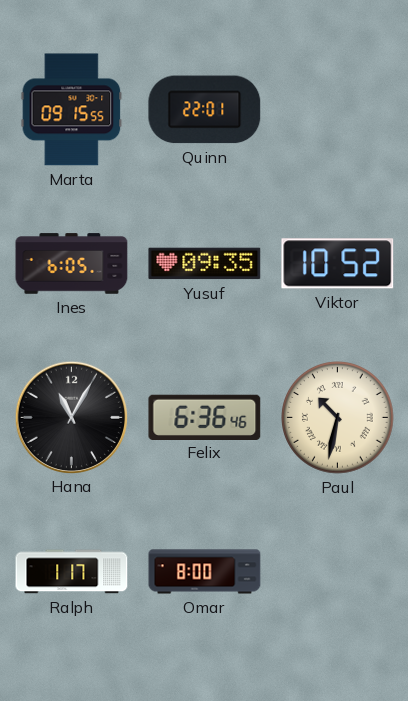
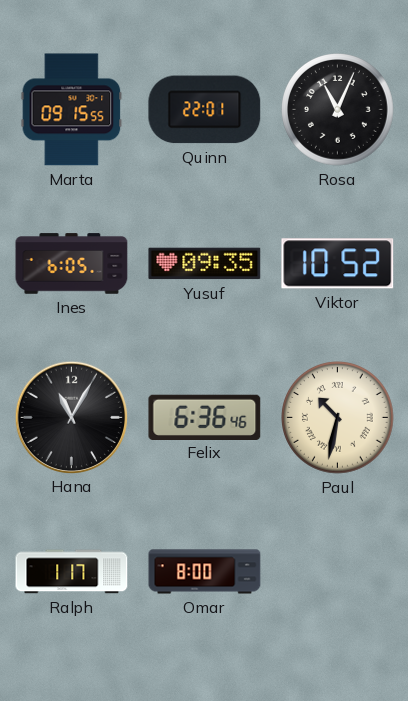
Rosa: none -> 11:04 (338, 110)
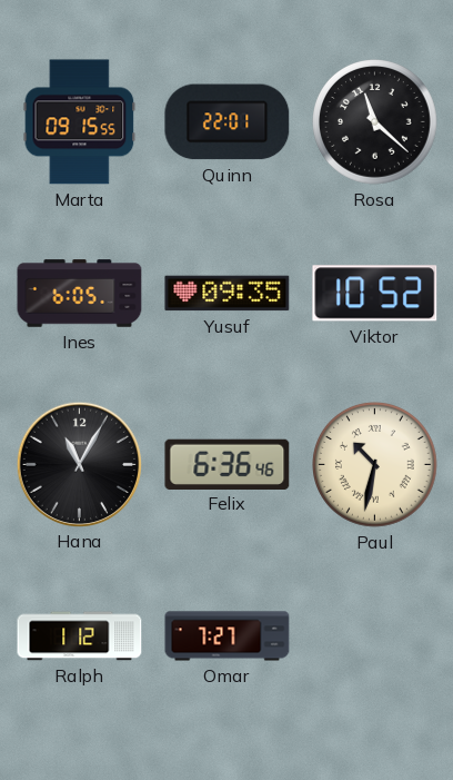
Rosa: 11:04 -> 11:22 (375, 122)
Ralph: 1:17 -> 1:12 (80, 636)
Omar: 8:00 -> 7:27 (228, 636)
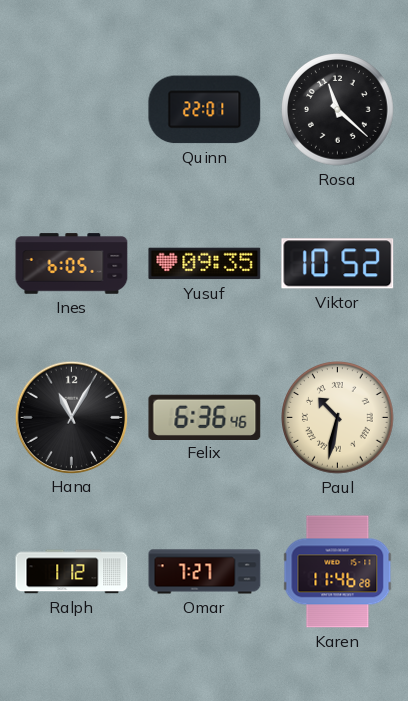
Marta: 09:15 -> none (80, 122)
Karen: none -> 11:46 (338, 572)
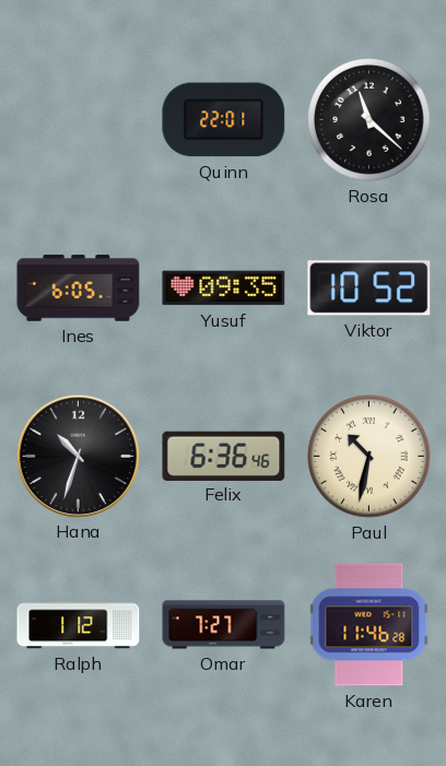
Hana: 11:05 -> 10:33 (78, 456)
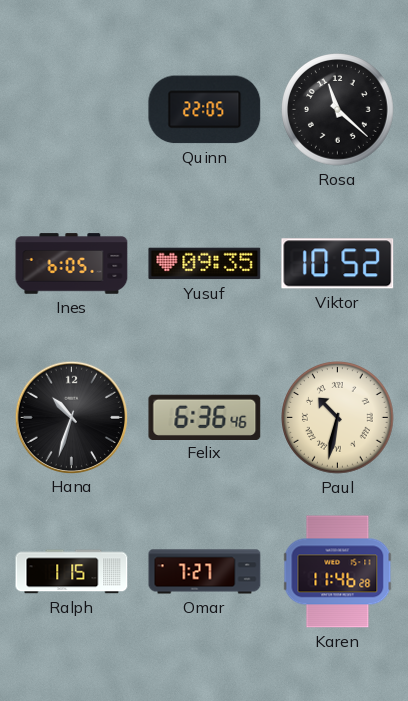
Quinn: 22:01 -> 22:05 (205, 110)
Ralph: 1:12 -> 1:15 (72, 572)
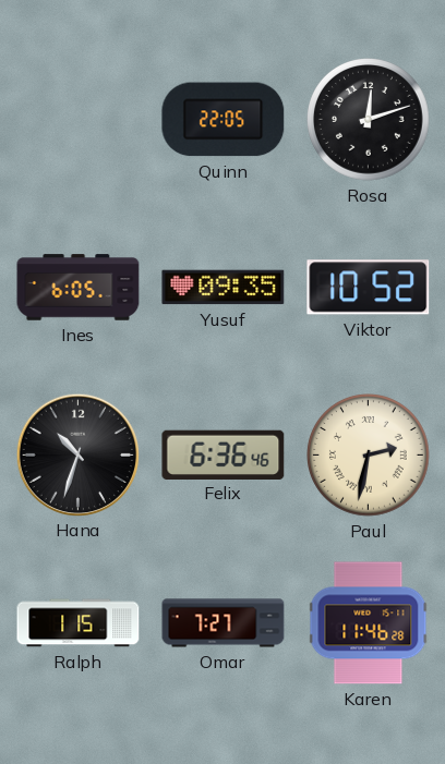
Rosa: 11:22 -> 12:12 (369, 120)
Paul: 10:32 -> 2:32 (369, 456)
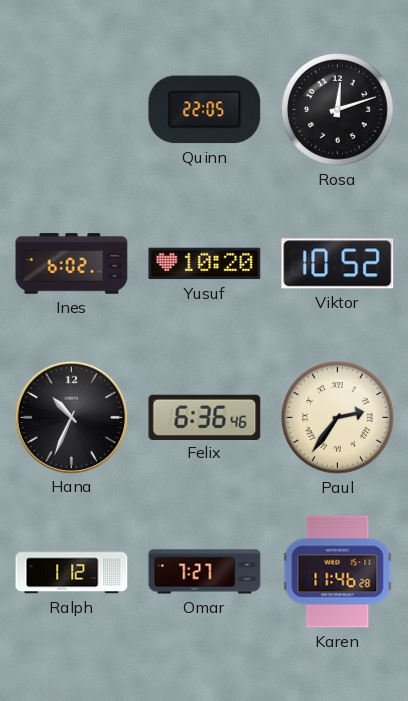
Ines: 6:05 -> 6:02 (72, 264)
Yusuf: 09:35 -> 10:20 (205, 264)
Hana: 10:33 -> 10:34 (71, 417)
Paul: 2:32 -> 2:36 (338, 418)
Ralph: 1:15 -> 1:12 (72, 572)
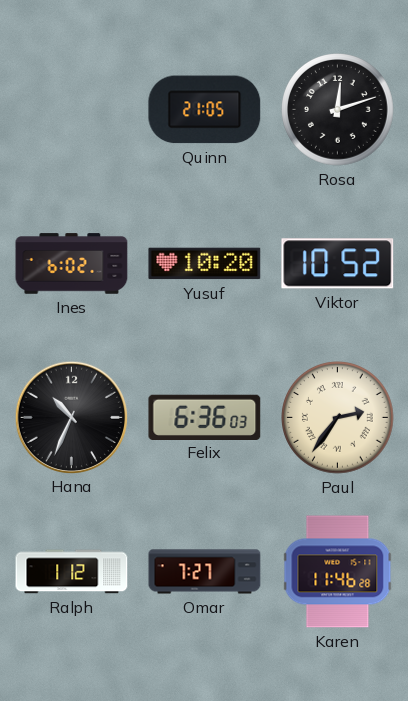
Quinn: 22:05 -> 21:05 (205, 110)
Felix: 6:36:46 -> 6:36:03 (205, 417)
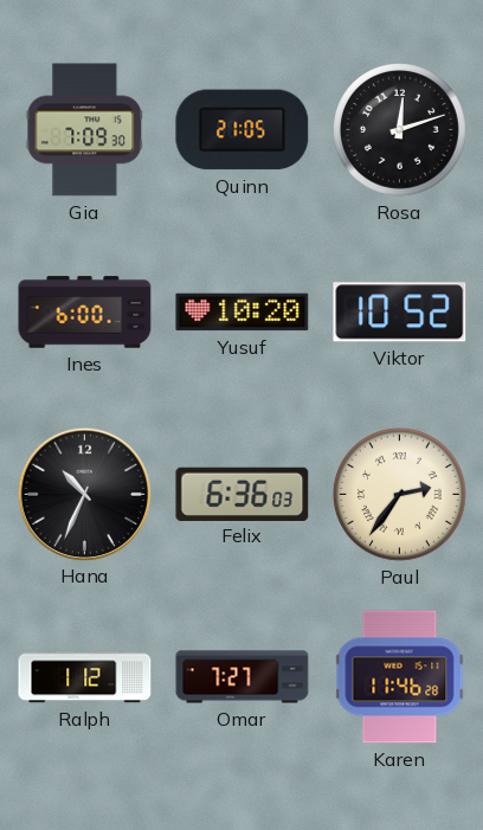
Gia: none -> 7:09 (85, 130)
Ines: 6:02 -> 6:00 (85, 313)
